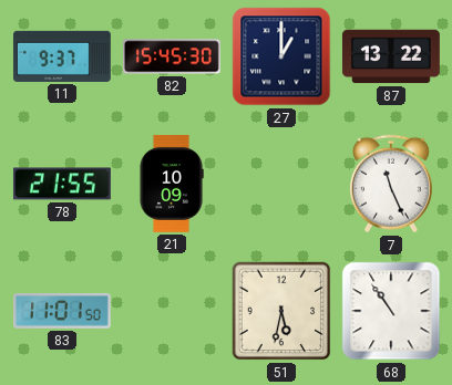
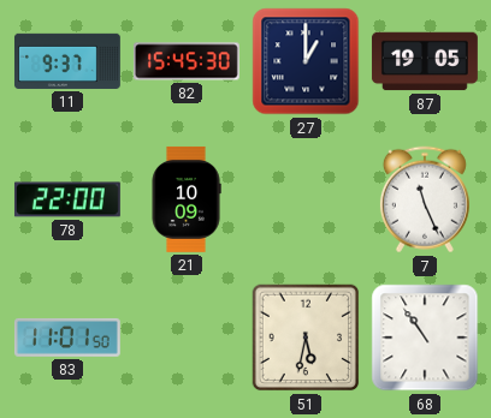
87: 13:22 -> 19:05 (425, 61)
78: 21:55 -> 22:00 (67, 199)
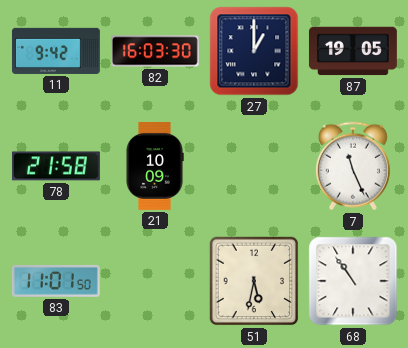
11: 9:37 -> 9:42 (56, 51)
82: 15:45 -> 16:03 (155, 51)
78: 22:00 -> 21:58 (56, 166)
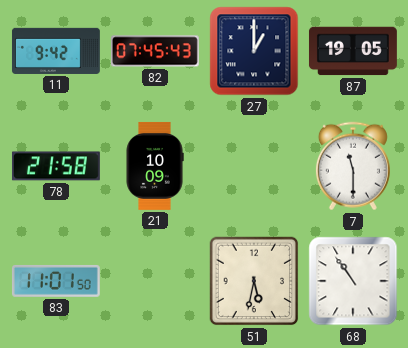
82: 16:03 -> 07:45 (155, 51)
7: 11:26 -> 11:30 (353, 166)
